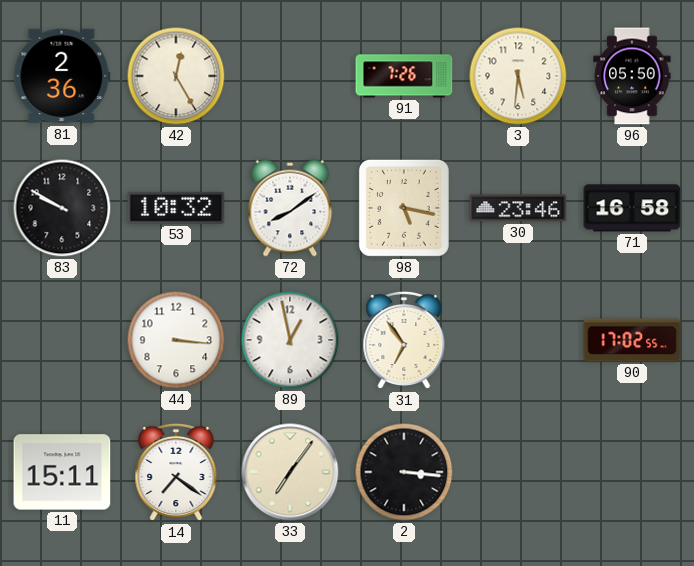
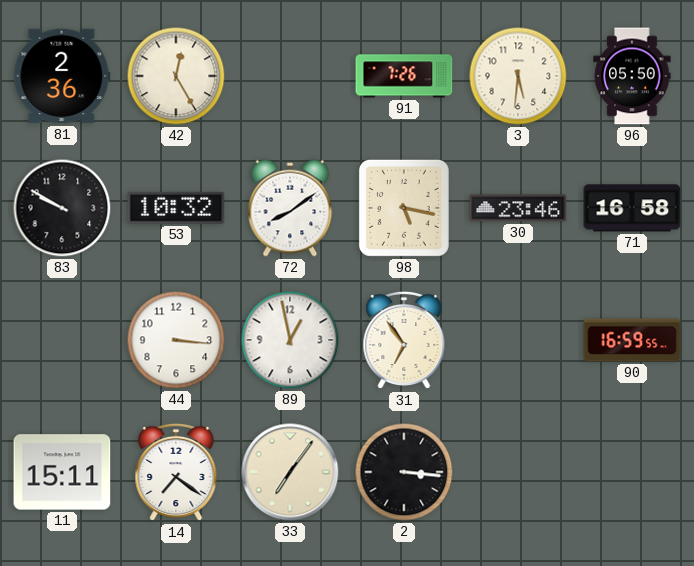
90: 17:02 -> 16:59 (632, 340)
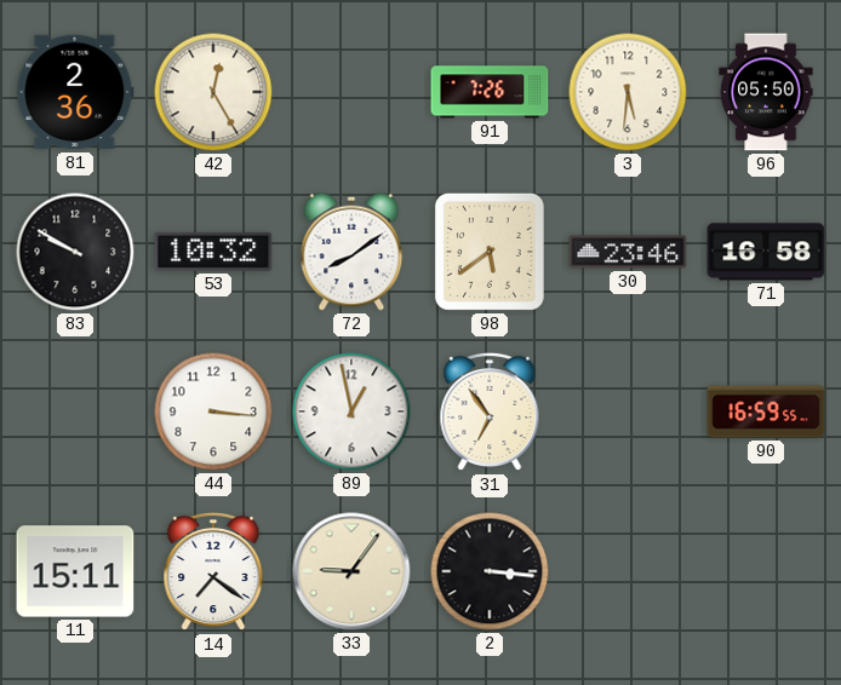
98: 5:17 -> 5:39 (490, 252)
33: 7:06 -> 9:06 (351, 571)
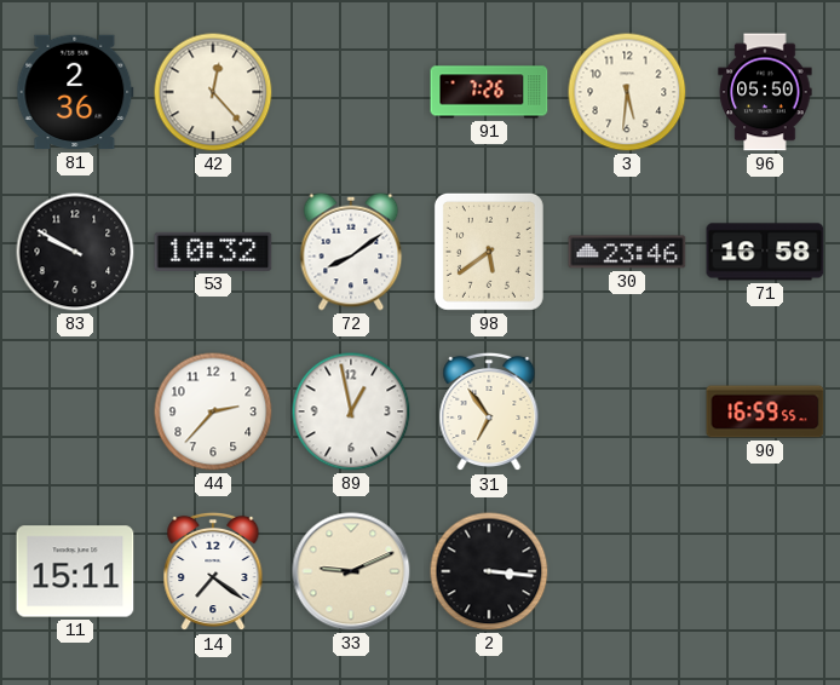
42: 12:25 -> 12:23 (213, 92)
44: 3:16 -> 2:37 (213, 411)
33: 9:06 -> 9:11 (351, 571)
